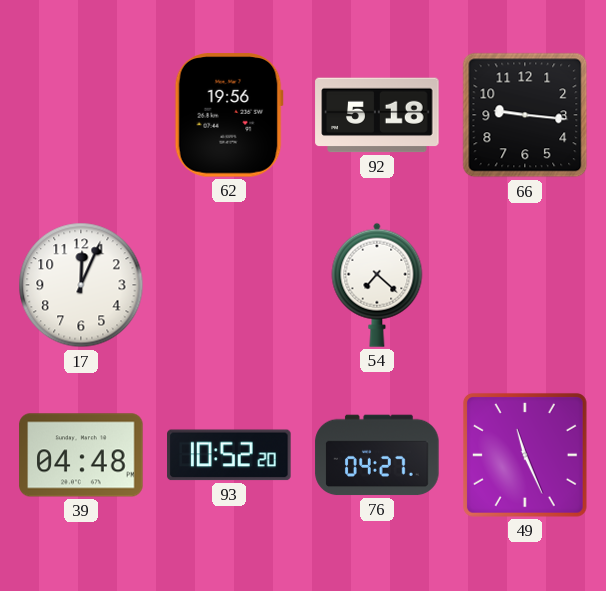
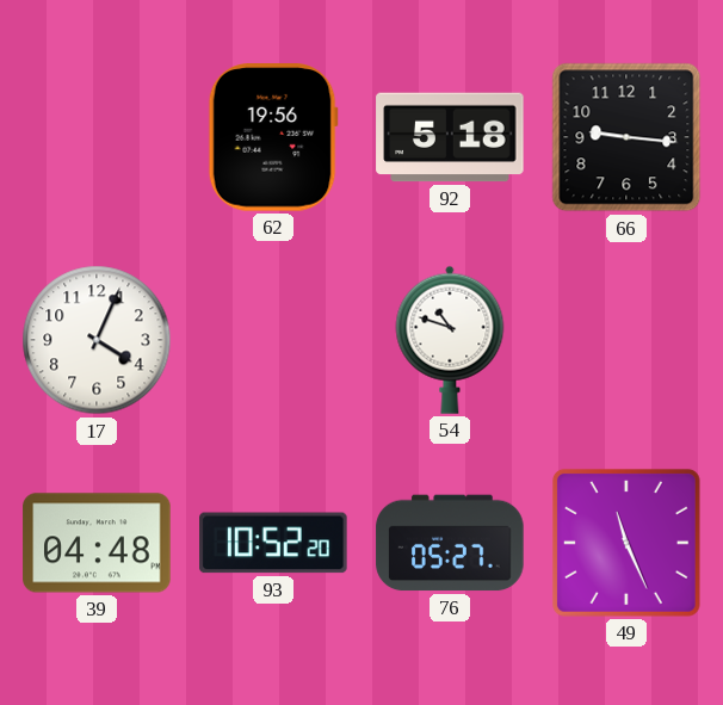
17: 12:04 -> 4:04 (97, 340)
54: 7:22 -> 10:48 (450, 340)
76: 04:27 -> 05:27 (450, 543)
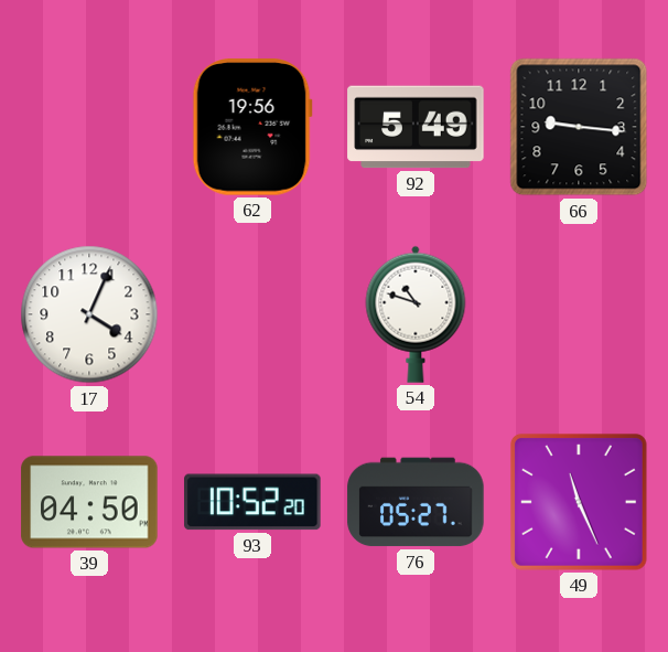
92: 5:18 -> 5:49 (416, 127)
39: 04:48 -> 04:50 (89, 502)
